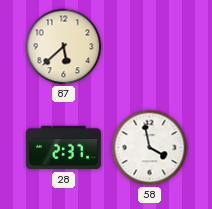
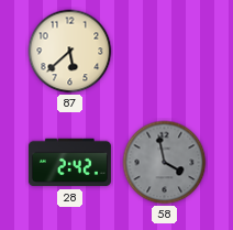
28: 2:37 -> 2:42 (69, 163)
58 dial: white -> grey (165, 163)
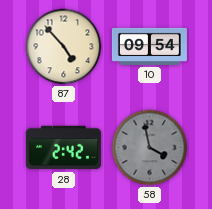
87: 5:38 -> 4:53 (64, 47)
10: none -> 09:54 (149, 46)
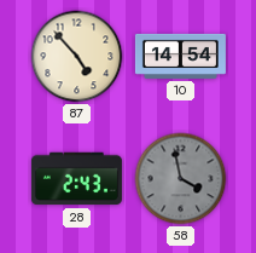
10: 09:54 -> 14:54 (180, 56)
28: 2:42 -> 2:43 (76, 179)
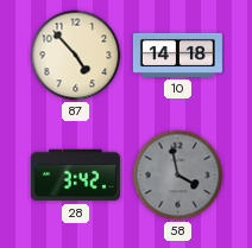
10: 14:54 -> 14:18 (177, 55)
28: 2:43 -> 3:42 (75, 176)
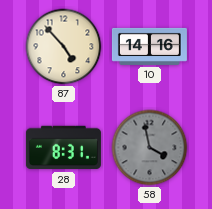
10: 14:18 -> 14:16 (149, 46)
28: 3:42 -> 8:31 (63, 148)
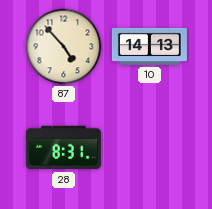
10: 14:16 -> 14:13 (149, 46)
58: 3:58 -> none (150, 148)
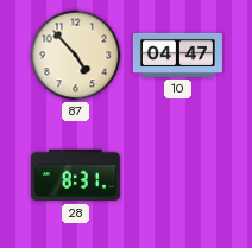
10: 14:13 -> 04:47 (177, 55)
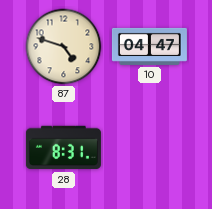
87: 4:53 -> 4:48 (64, 47)
